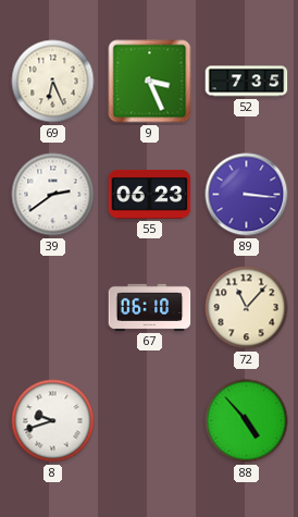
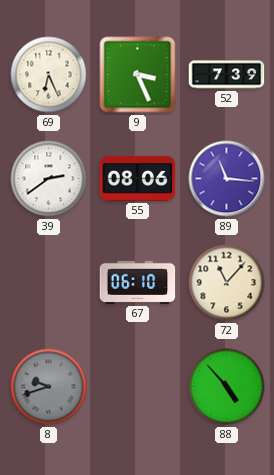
52: 7:35 -> 7:39 (227, 75)
55: 06:23 -> 08:06 (138, 179)
89: 3:16 -> 11:16 (227, 179)
8 dial: white -> grey (49, 387)
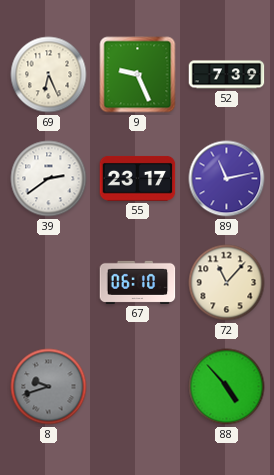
9: 3:26 -> 9:26 (138, 75)
55: 08:06 -> 23:17 (138, 179)
89: 11:16 -> 11:13 (227, 179)
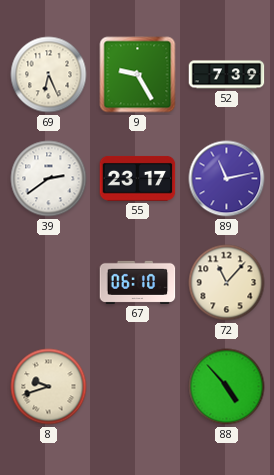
9: 9:26 -> 9:25 (138, 75)
8 dial: grey -> cream (49, 387)
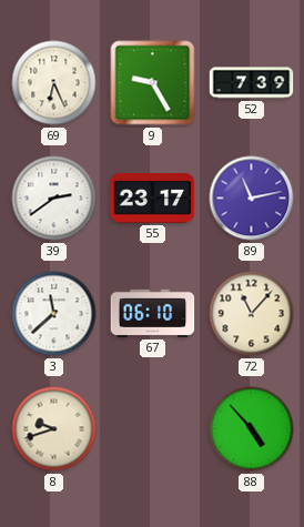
3: none -> 11:38 (54, 314)
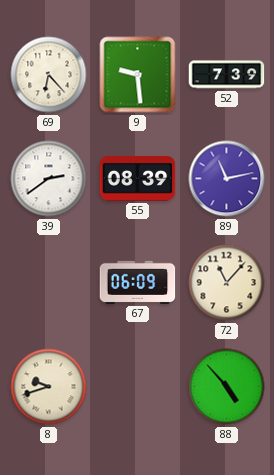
69: 6:26 -> 6:23 (49, 75)
9: 9:25 -> 9:29 (138, 75)
55: 23:17 -> 08:39 (138, 179)
3: 11:38 -> none (54, 314)
67: 06:10 -> 06:09 (138, 282)
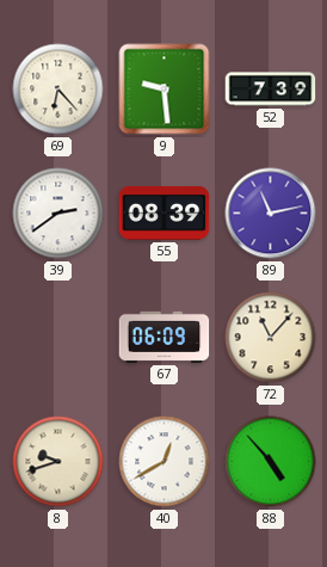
40: none -> 12:40 (165, 462)
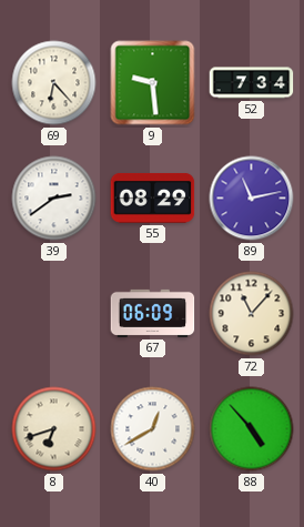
52: 7:39 -> 7:34 (252, 83)
55: 08:39 -> 08:29 (153, 199)
8: 9:42 -> 6:42 (54, 429)
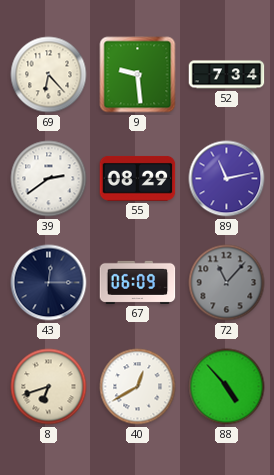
43: none -> 12:15 (49, 283)
72 dial: cream -> grey (227, 283)
